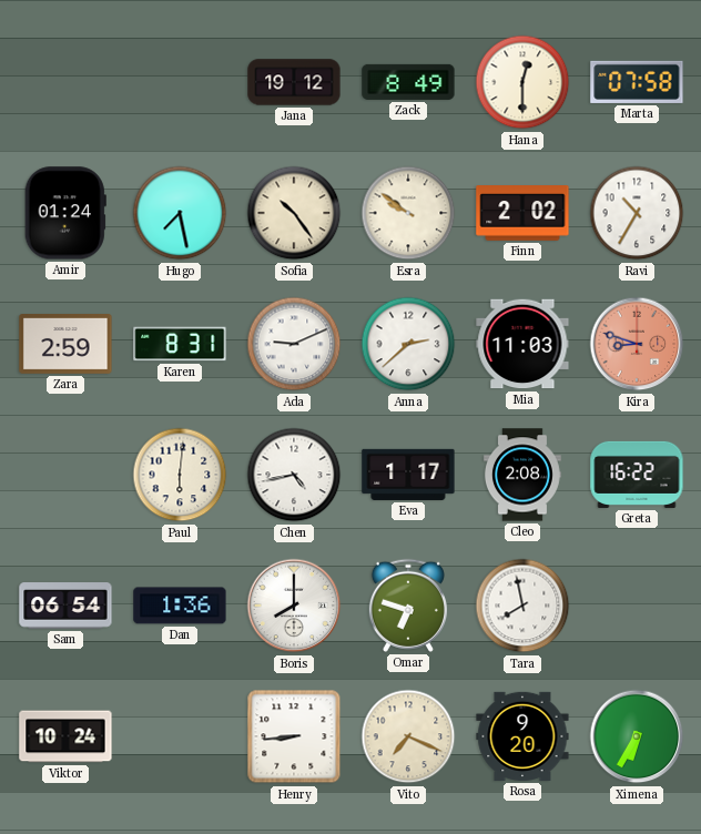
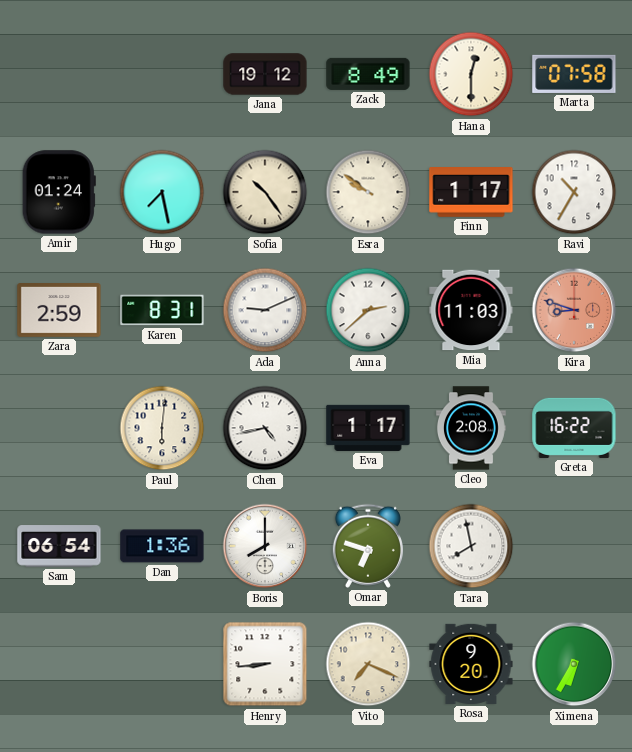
Finn: 2:02 -> 1:17 (471, 193)
Viktor: 10:24 -> none (65, 736)
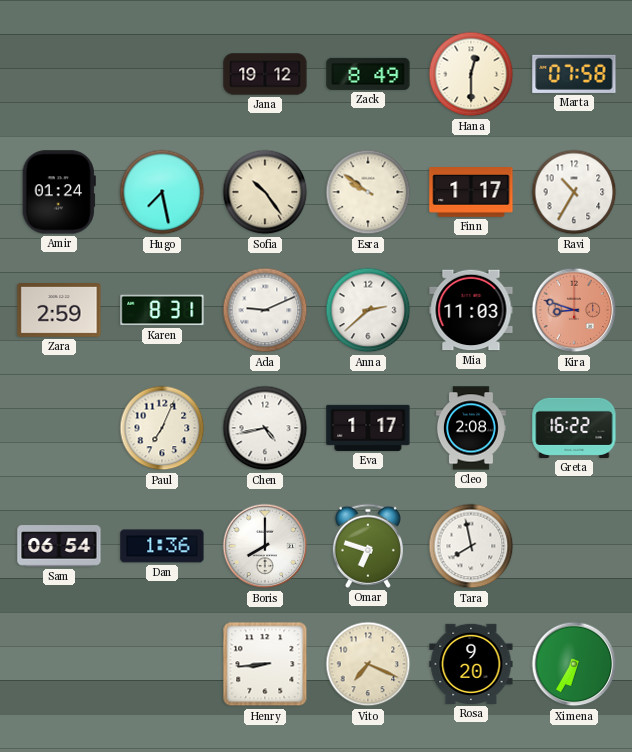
Paul: 6:01 -> 7:04 (162, 428)
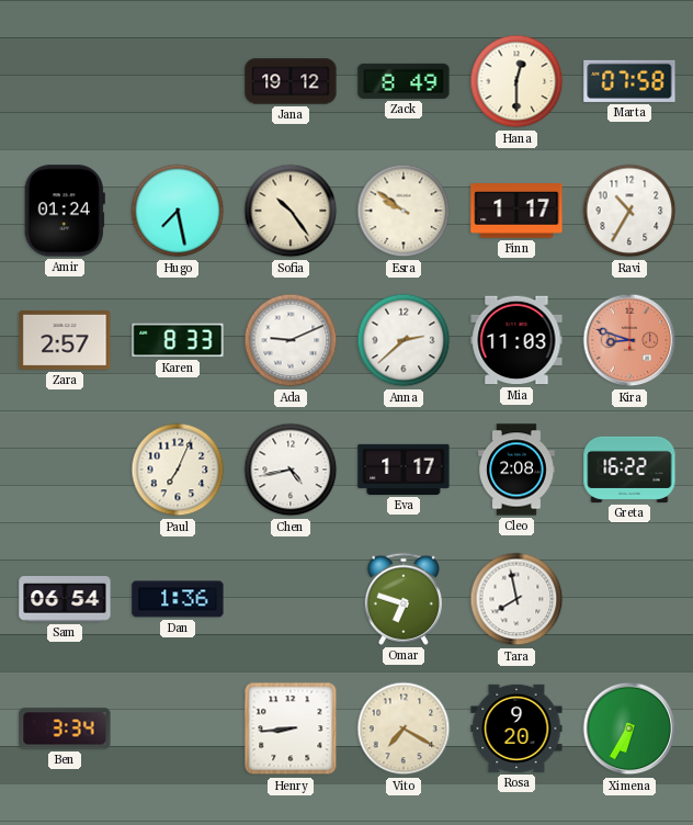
Zara: 2:59 -> 2:57 (65, 341)
Karen: 8:31 -> 8:33 (178, 340)
Boris: 8:00 -> none (265, 546)
Ben: none -> 3:34 (65, 728)
Vito: 7:19 -> 7:20 (404, 728)
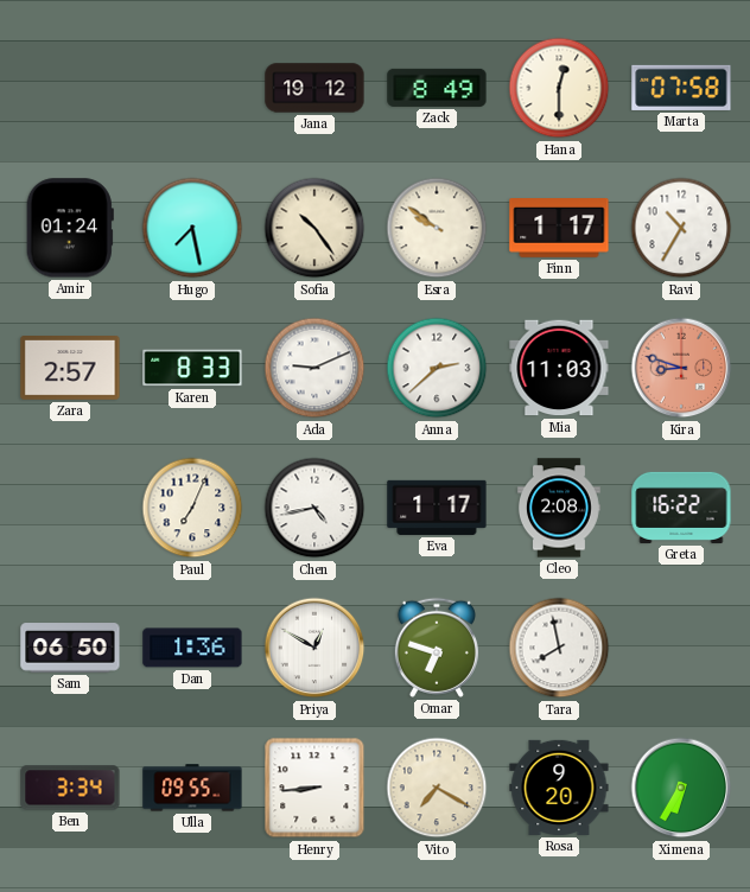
Sam: 06:54 -> 06:50 (70, 648)
Priya: none -> 12:50 (314, 648)
Ulla: none -> 09:55 (192, 788)
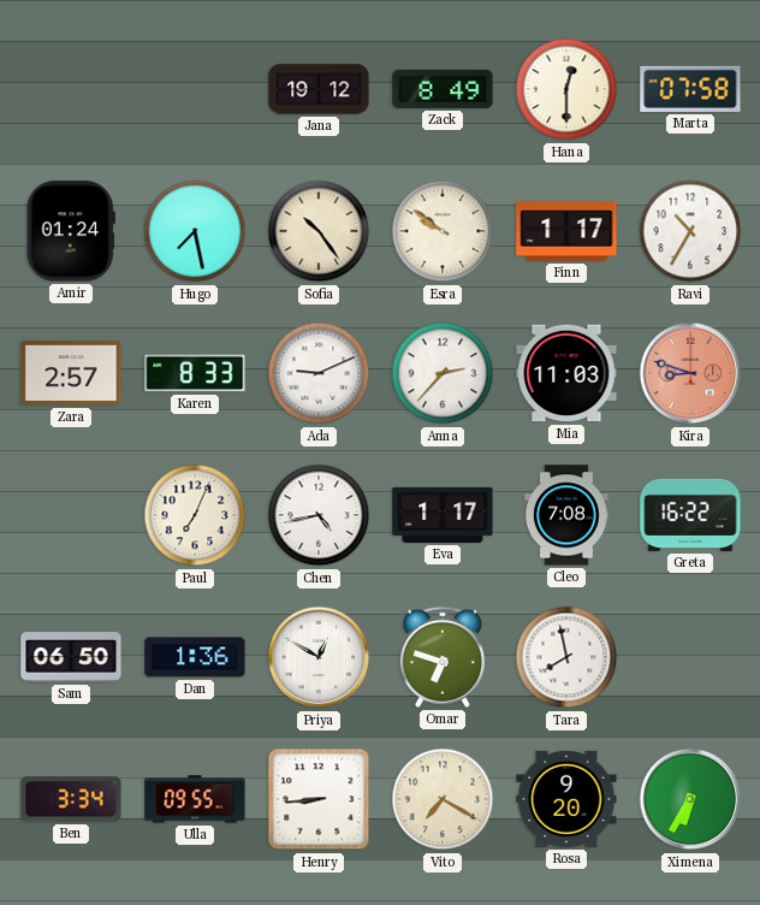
Anna: 2:38 -> 2:37 (443, 373)
Cleo: 2:08 -> 7:08 (566, 515)
